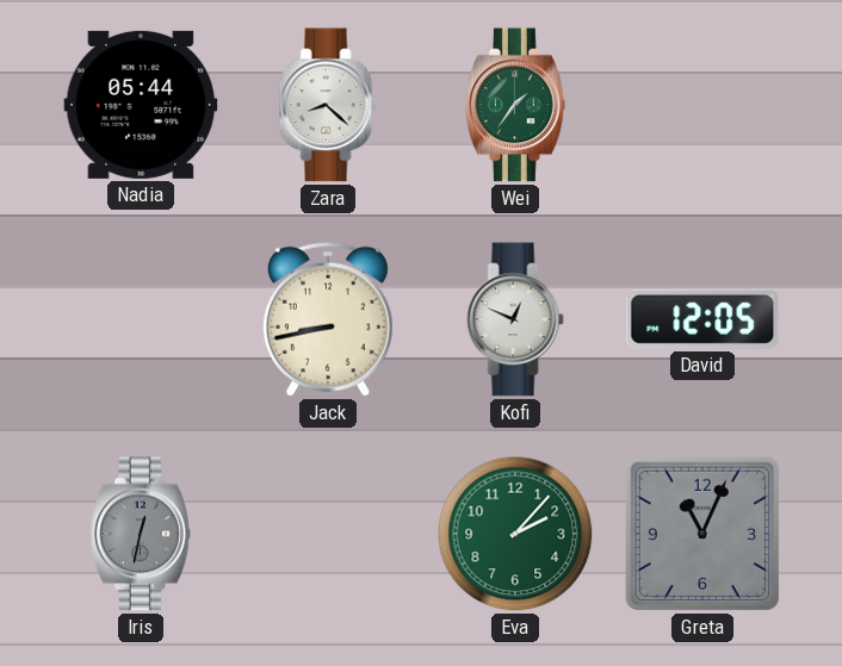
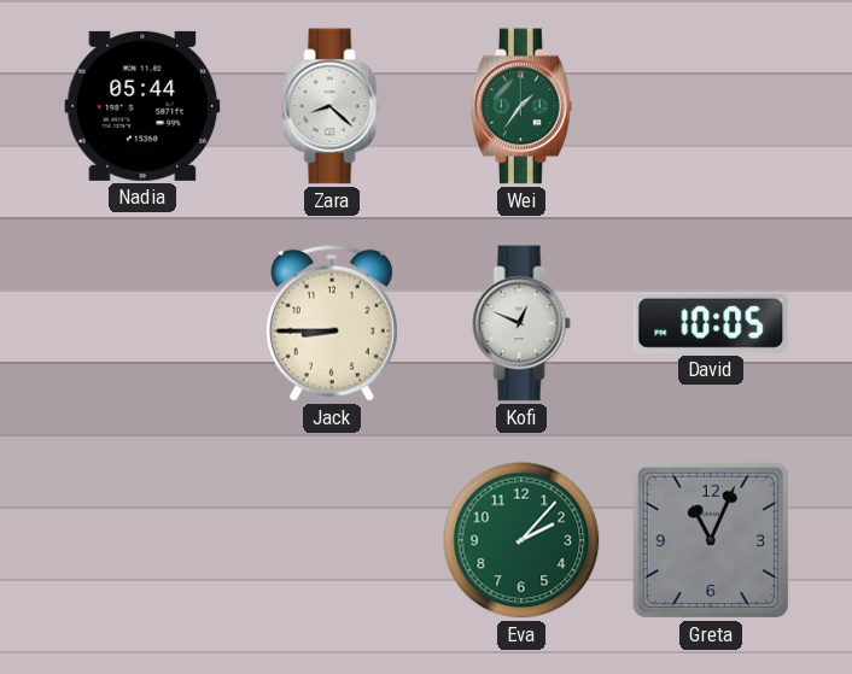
Jack: 8:43 -> 8:45 (332, 323)
David: 12:05 -> 10:05 (711, 323)
Iris: 12:32 -> none (142, 534)
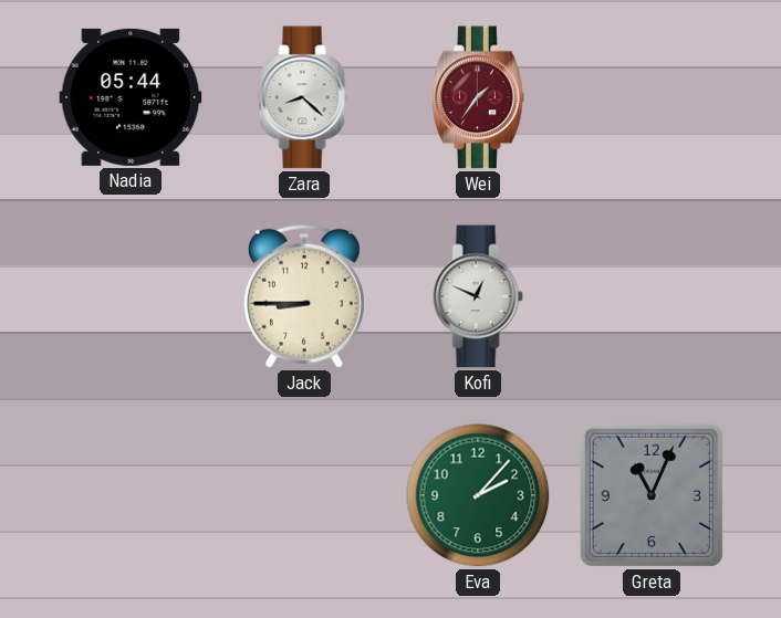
Wei dial: green -> burgundy (479, 97)
David: 10:05 -> none (711, 323)
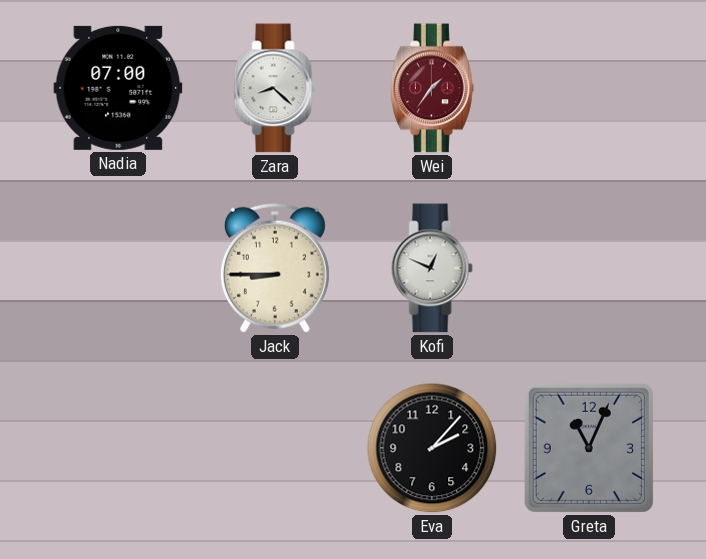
Nadia: 05:44 -> 07:00 (118, 88)
Eva dial: green -> black (432, 448)
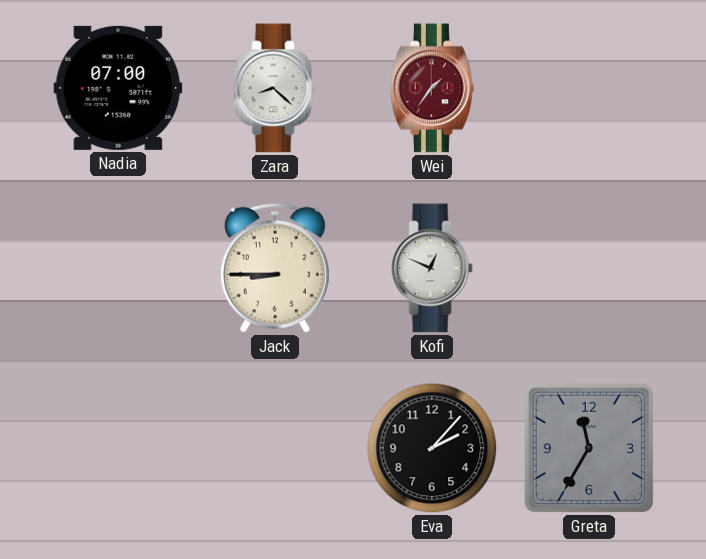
Greta: 11:04 -> 11:35 (589, 448)
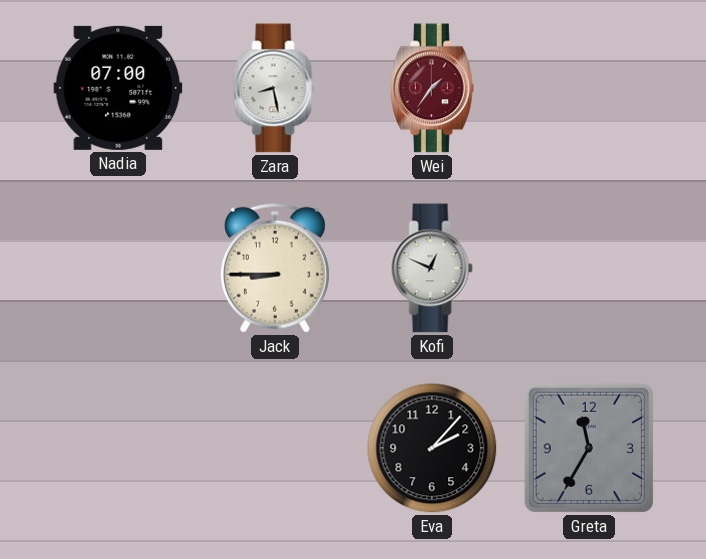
Zara: 8:22 -> 8:28 (275, 88)
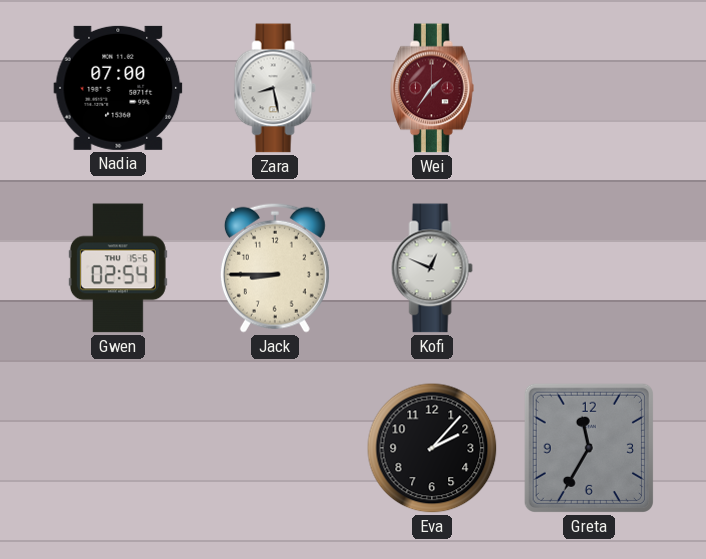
Gwen: none -> 02:54 (118, 268)
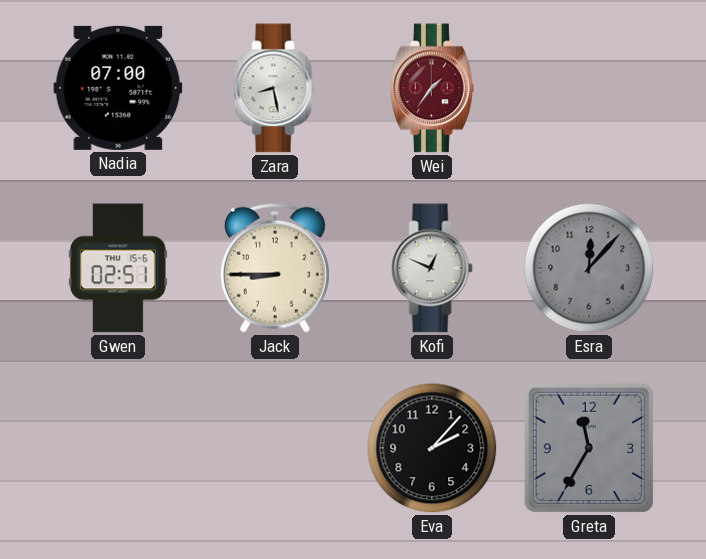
Gwen: 02:54 -> 02:51 (118, 268)
Esra: none -> 12:07 (589, 268)
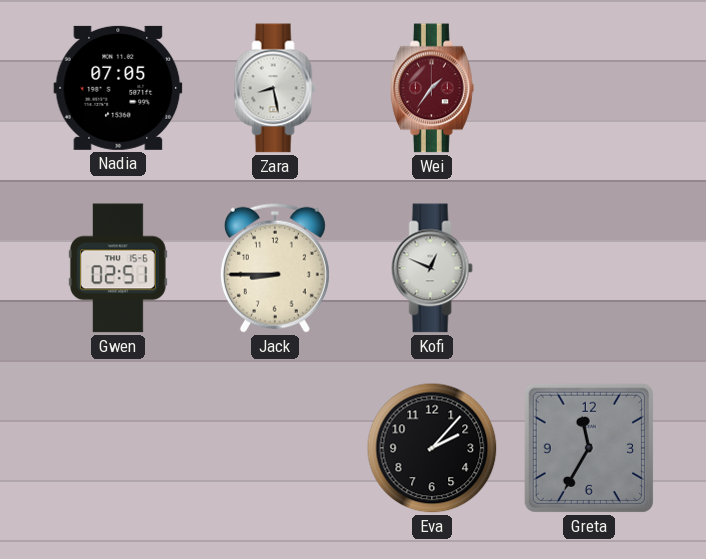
Nadia: 07:00 -> 07:05 (118, 88)
Esra: 12:07 -> none (589, 268)
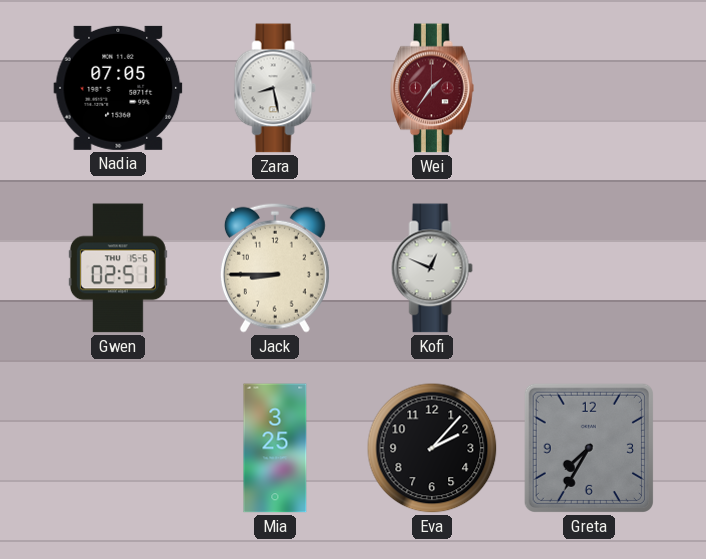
Mia: none -> 3:25 (275, 448)
Greta: 11:35 -> 7:35 (589, 448)
